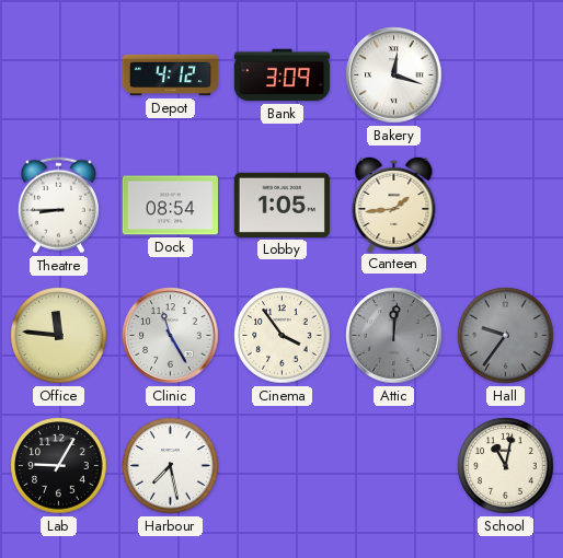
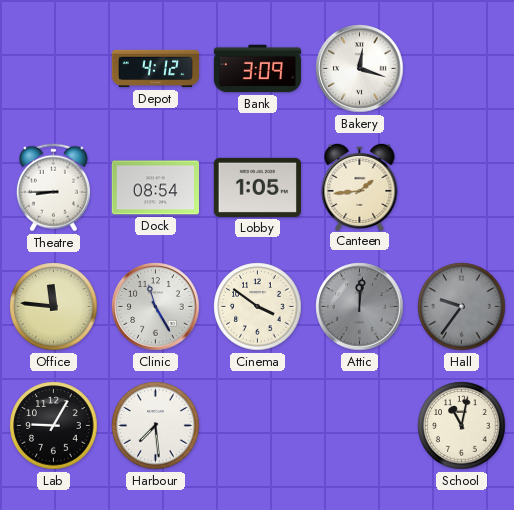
Cinema: 3:54 -> 3:51 (258, 307)
Harbour: 7:28 -> 7:29 (156, 426)
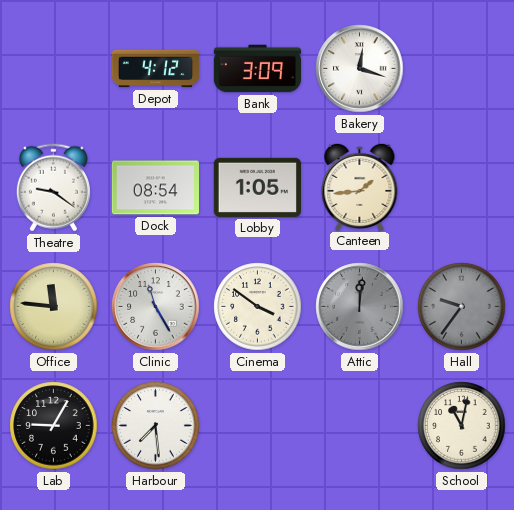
Theatre: 8:45 -> 9:21 (53, 188)
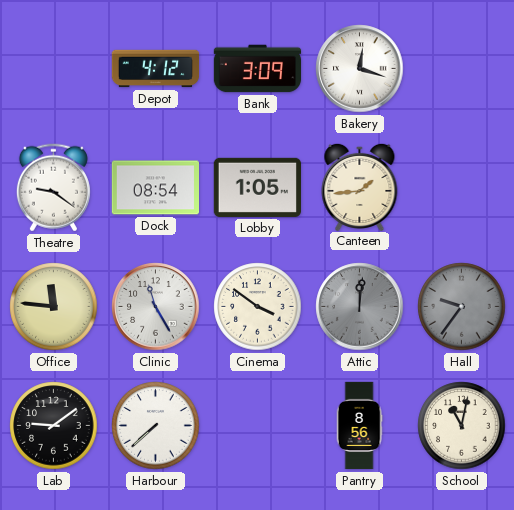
Lab: 9:05 -> 9:09 (54, 426)
Harbour: 7:29 -> 7:38 (156, 426)
Pantry: none -> 8:56 (359, 426)
